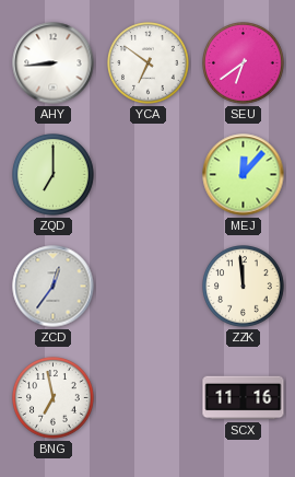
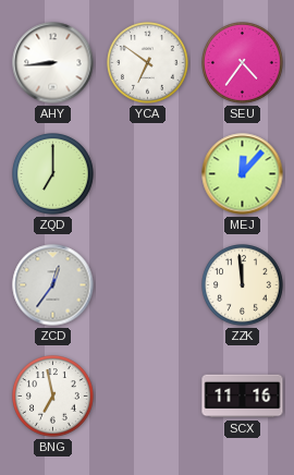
SEU: 6:39 -> 4:36 (243, 63)
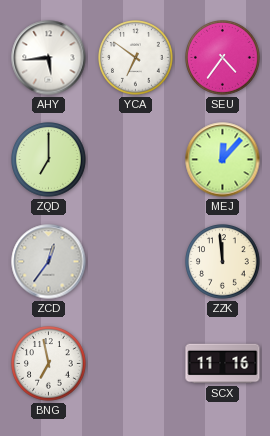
AHY: 8:44 -> 5:44 (49, 58)
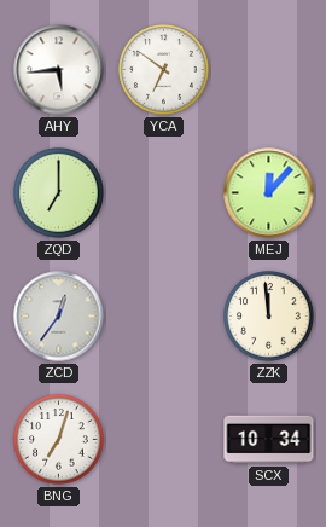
SEU: 4:36 -> none (223, 58)
BNG: 6:58 -> 7:03 (59, 440)
SCX: 11:16 -> 10:34 (269, 440)
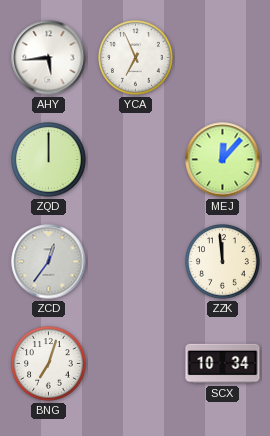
YCA: 6:51 -> 6:56 (136, 58)
ZQD: 7:00 -> 12:00 (49, 160)
